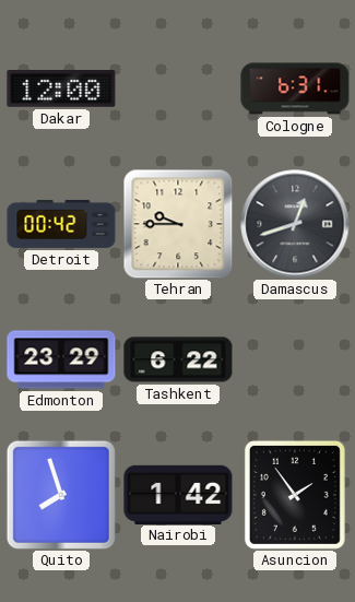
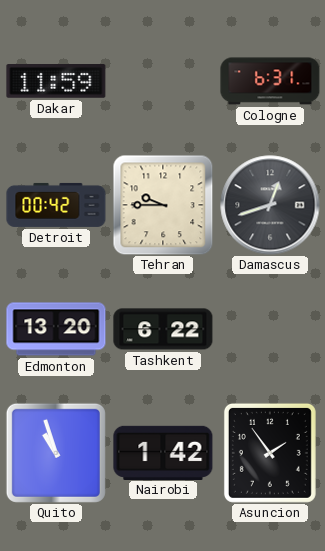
Dakar: 12:00 -> 11:59 (56, 82)
Edmonton: 23:29 -> 13:20 (56, 329)
Quito: 7:57 -> 10:57 (56, 453)
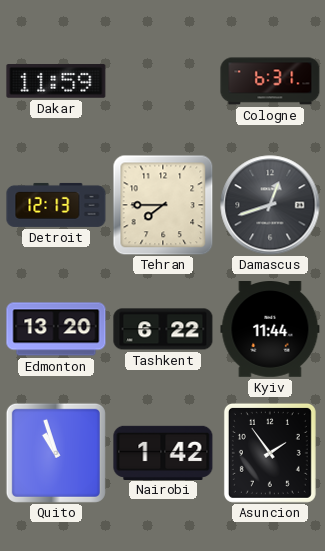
Detroit: 00:42 -> 12:13 (56, 205)
Tehran: 9:45 -> 7:45 (163, 205)
Kyiv: none -> 11:44 (270, 329)
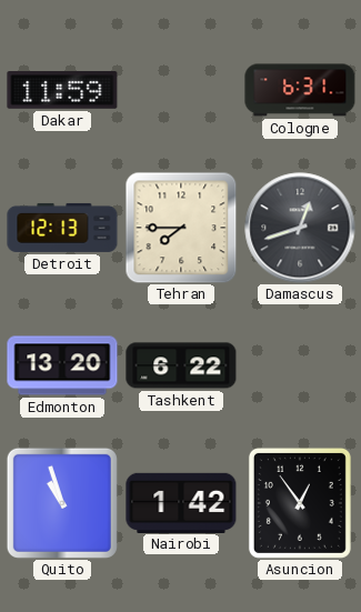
Kyiv: 11:44 -> none (270, 329)
Asuncion: 1:54 -> 12:54 (300, 503)
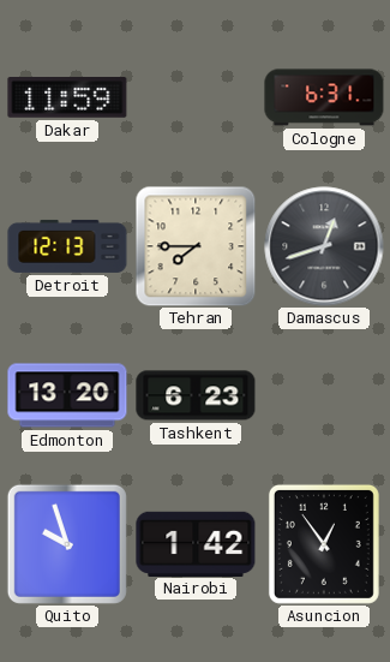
Tashkent: 6:22 -> 6:23 (196, 395)
Quito: 10:57 -> 9:57 (67, 544)
